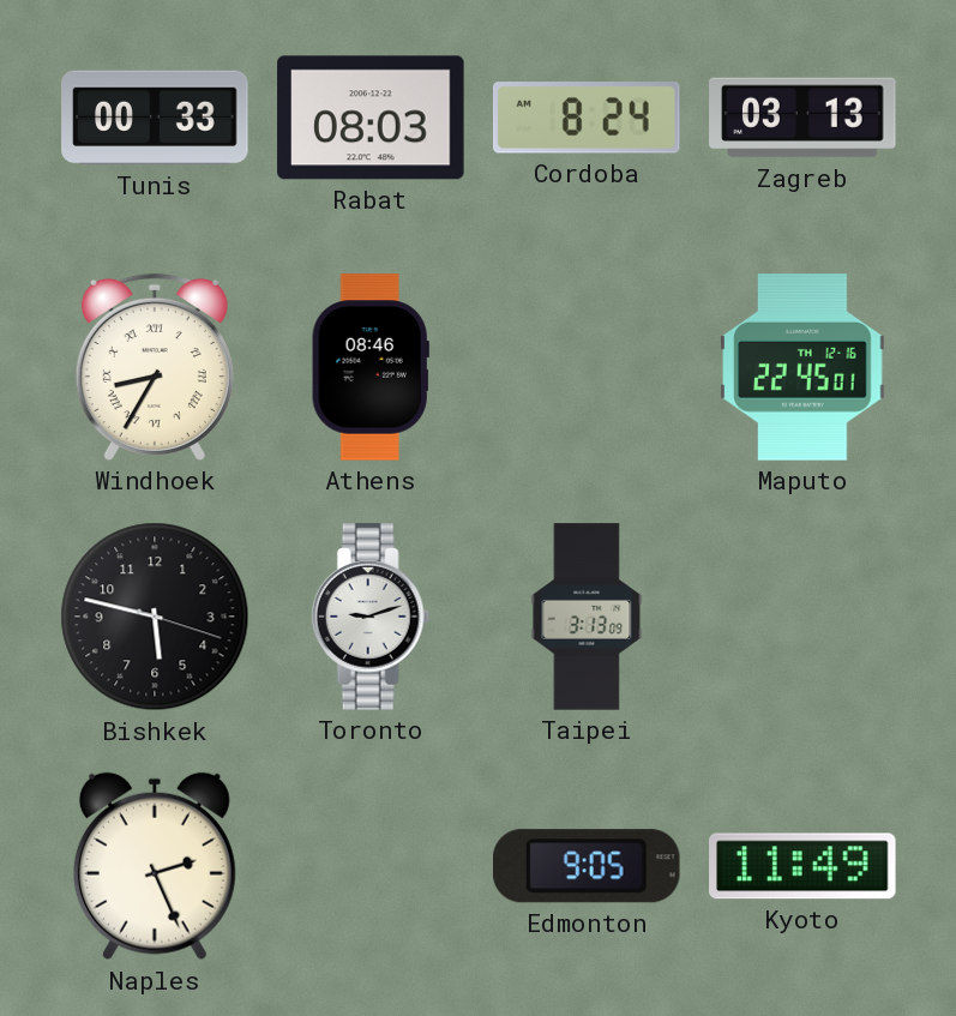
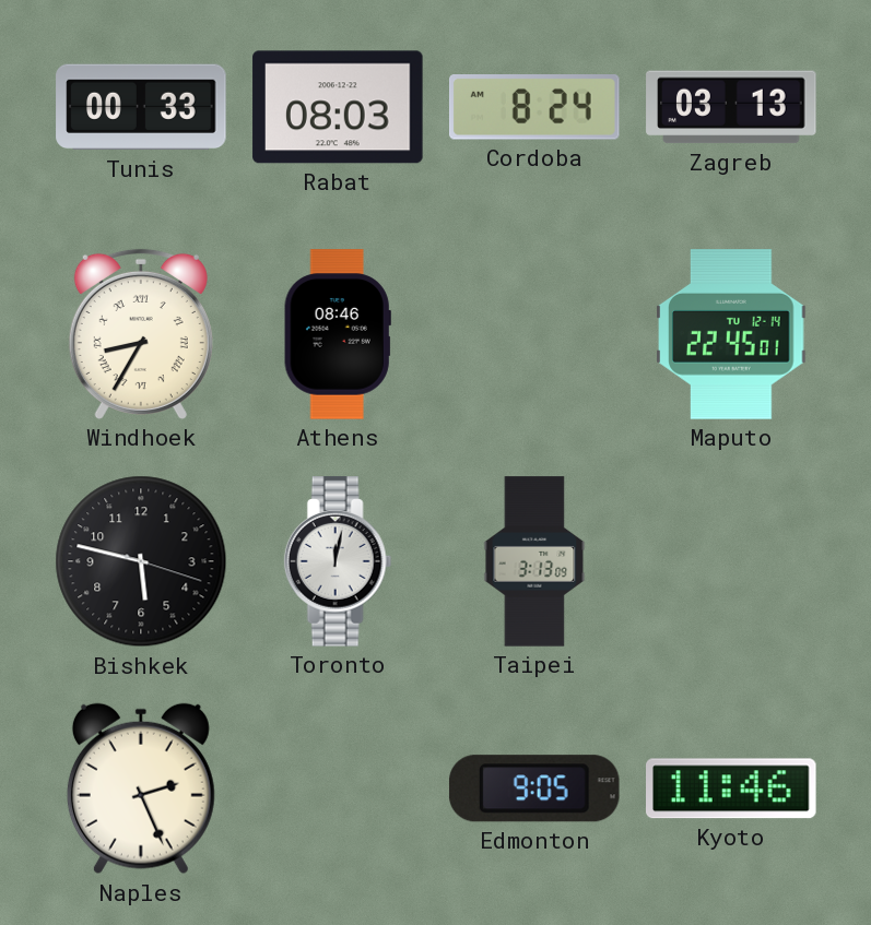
Maputo date: TH 12-16 -> TU 12-14 (731, 334)
Toronto: 9:12 -> 12:02 (338, 561)
Kyoto: 11:49 -> 11:46 (732, 788)
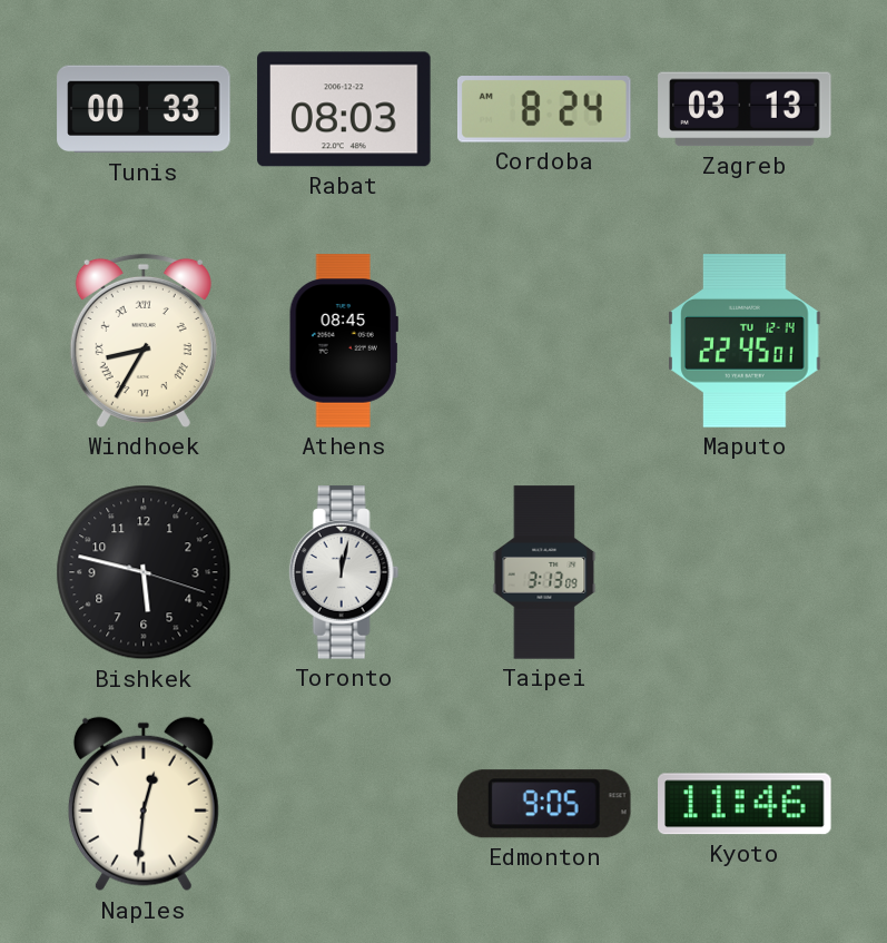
Athens: 08:46 -> 08:45 (344, 341)
Naples: 2:26 -> 12:31 (144, 804)
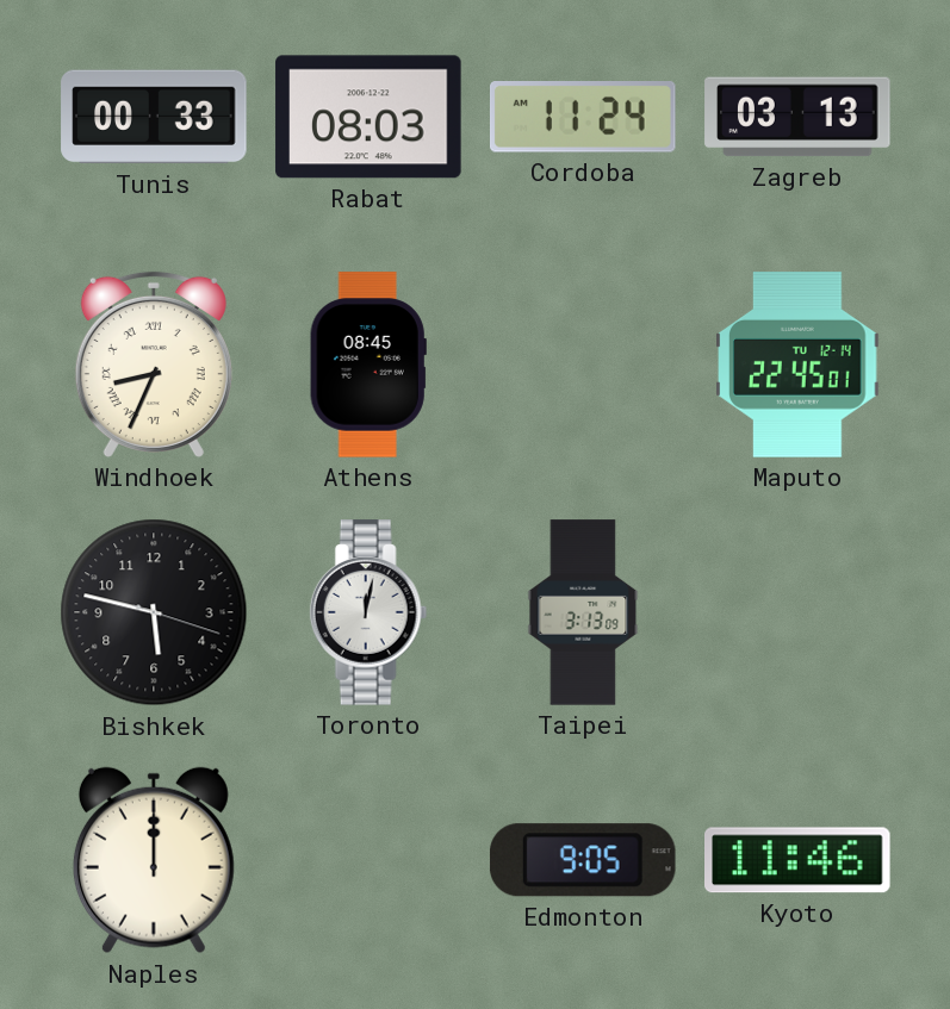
Cordoba: 8:24 -> 11:24 (584, 118)
Windhoek: 8:35 -> 8:34 (154, 365)
Naples: 12:31 -> 12:00 (154, 860)
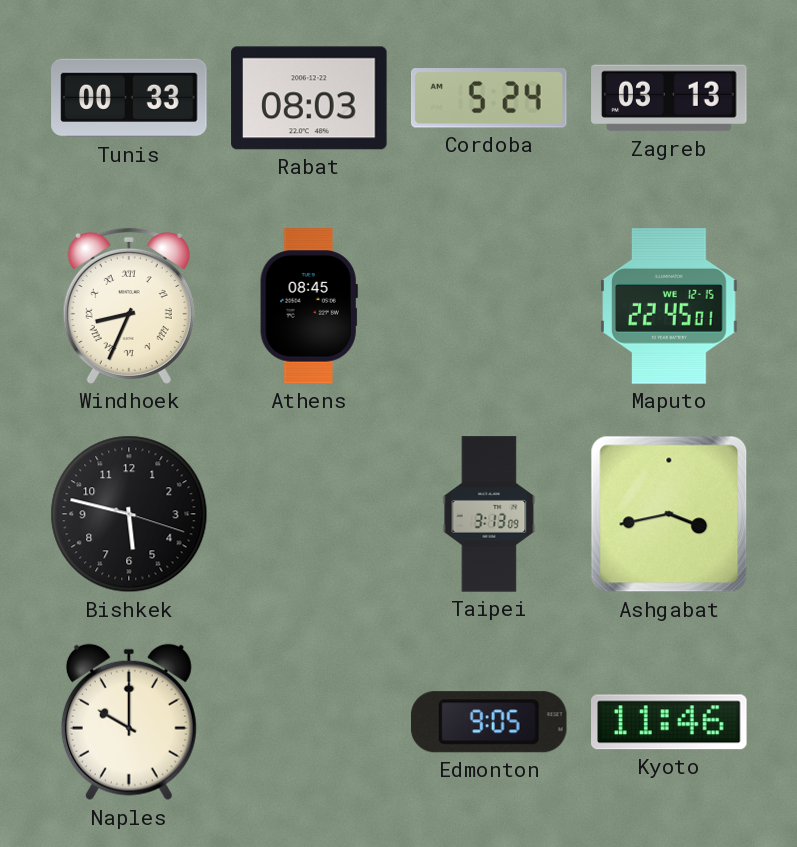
Cordoba: 11:24 -> 5:24 (490, 99)
Maputo date: TU 12-14 -> WE 12-15 (669, 306)
Toronto: 12:02 -> none (368, 612)
Ashgabat: none -> 3:43 (669, 514)
Naples: 12:00 -> 10:00 (129, 722)
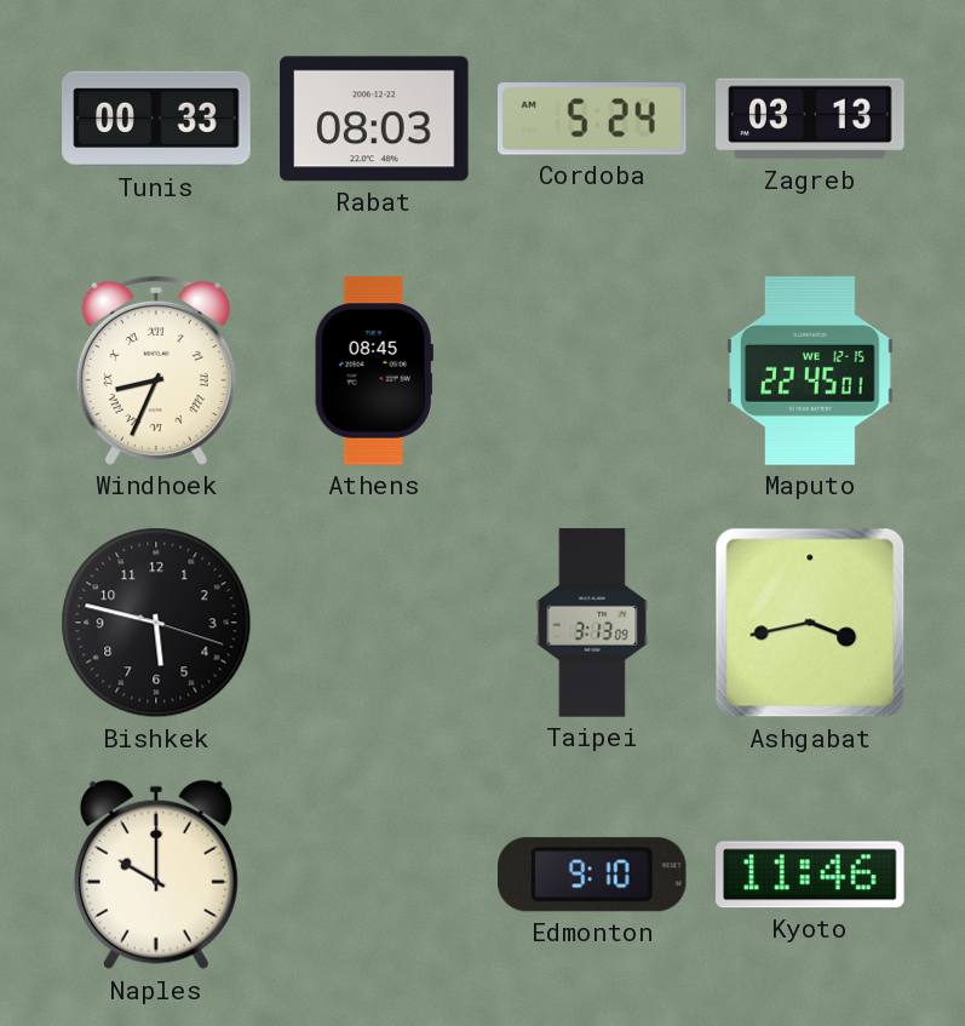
Edmonton: 9:05 -> 9:10 (592, 875)
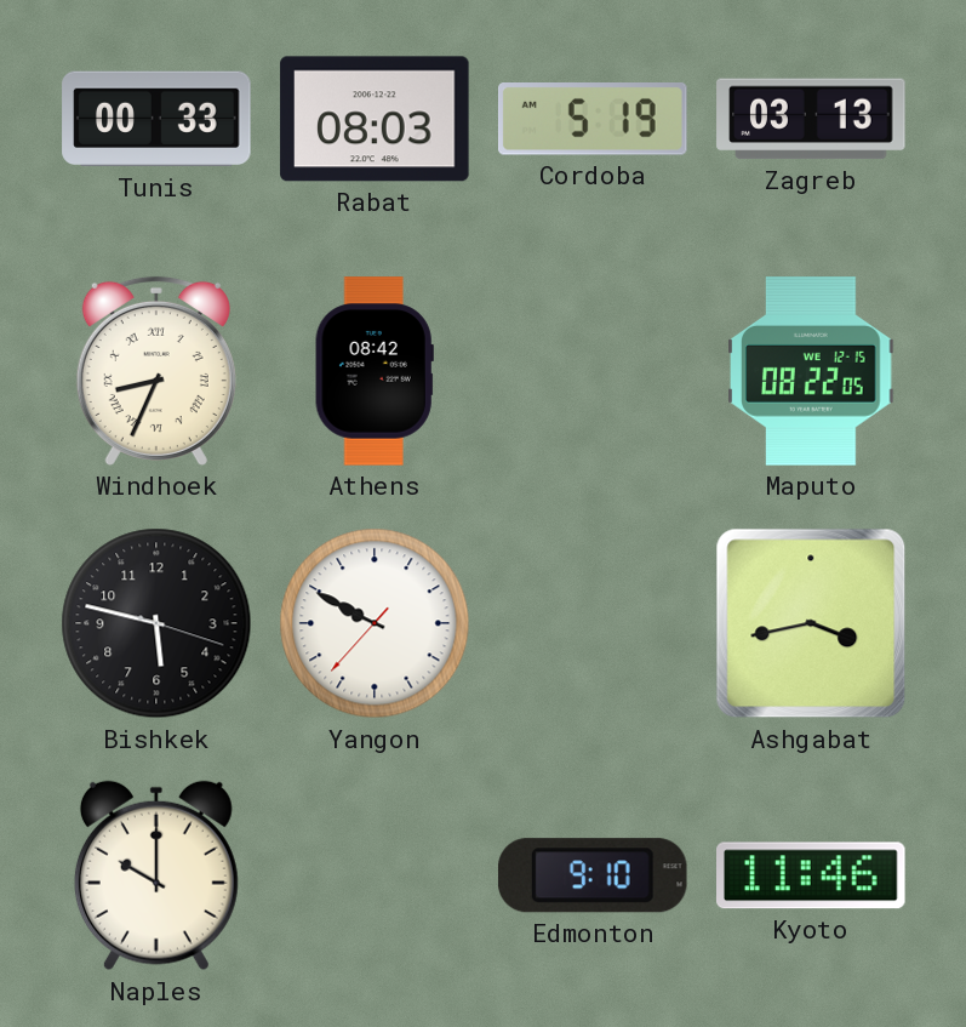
Cordoba: 5:24 -> 5:19 (594, 120)
Athens: 08:45 -> 08:42 (375, 371)
Maputo: 22:45 -> 08:22 (811, 371)
Yangon: none -> 9:49 (375, 623)
Taipei: 3:13 -> none (592, 623)
